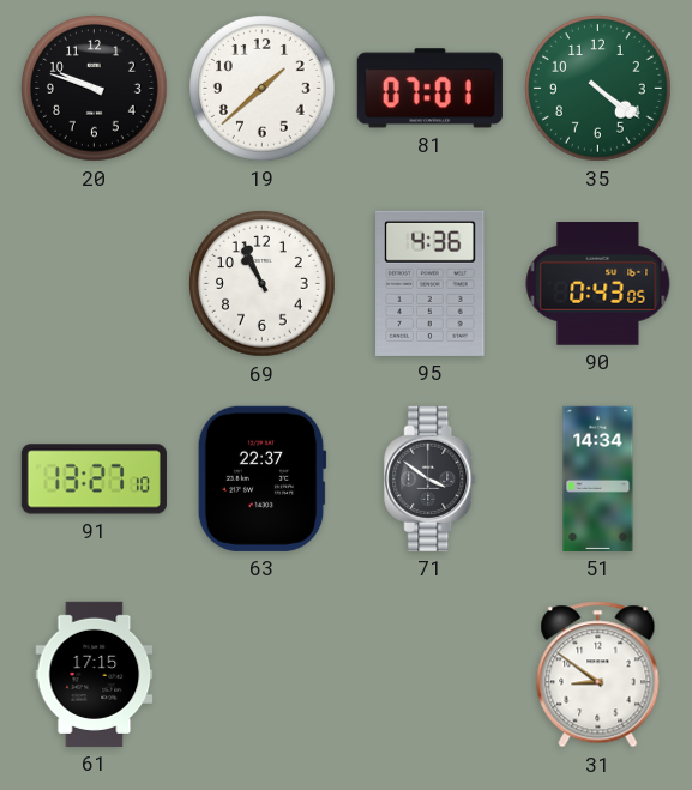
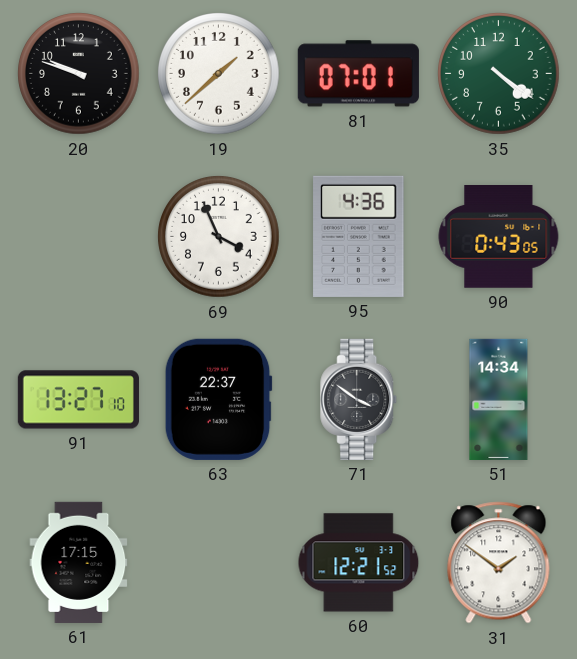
69: 10:56 -> 3:56 (219, 237)
60: none -> 12:21 (359, 563)
31: 8:51 -> 1:51 (499, 563)
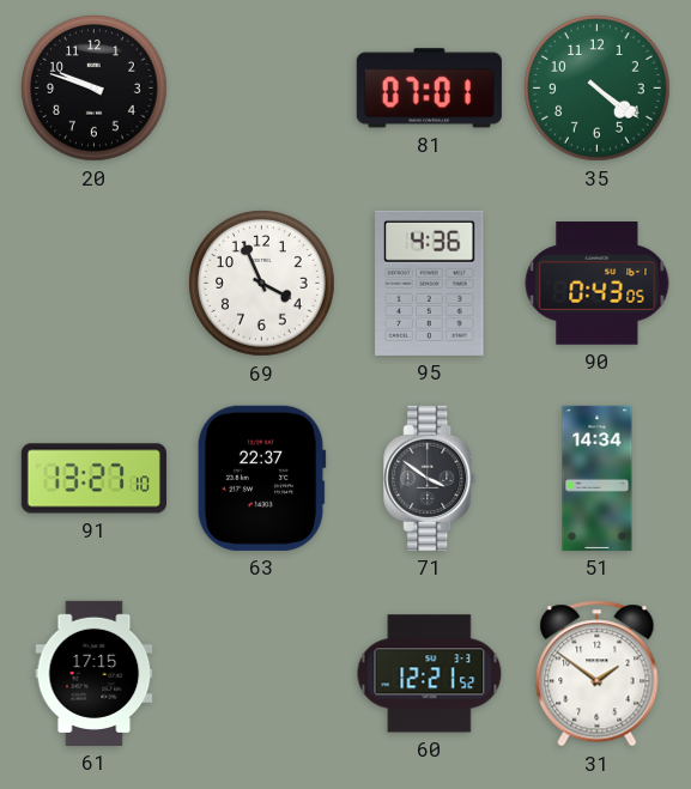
19: 1:38 -> none (219, 74)
